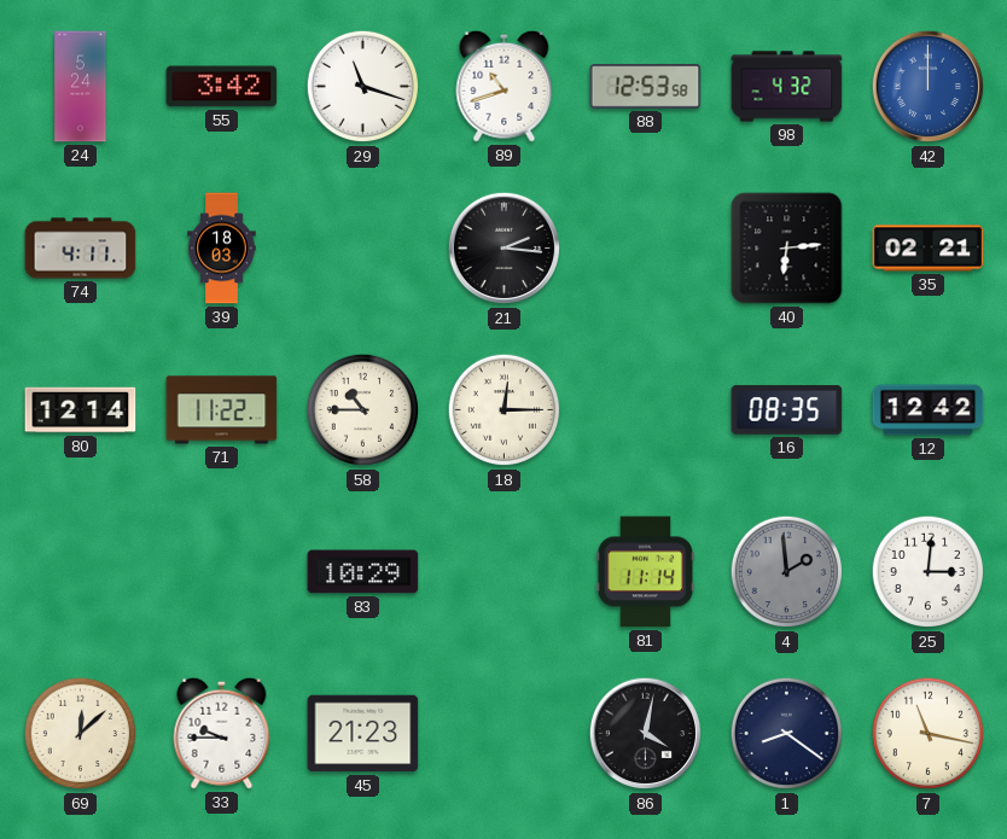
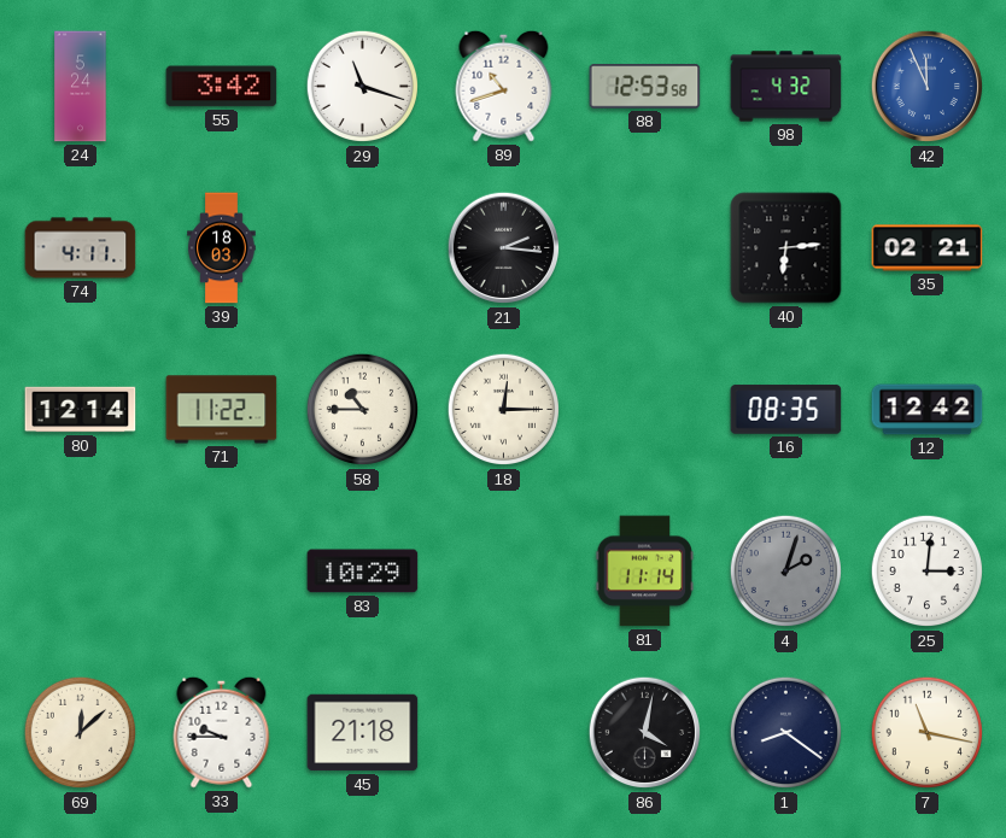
42: 12:00 -> 11:56 (928, 87)
4: 1:59 -> 2:03 (786, 572)
45: 21:23 -> 21:18 (363, 733)
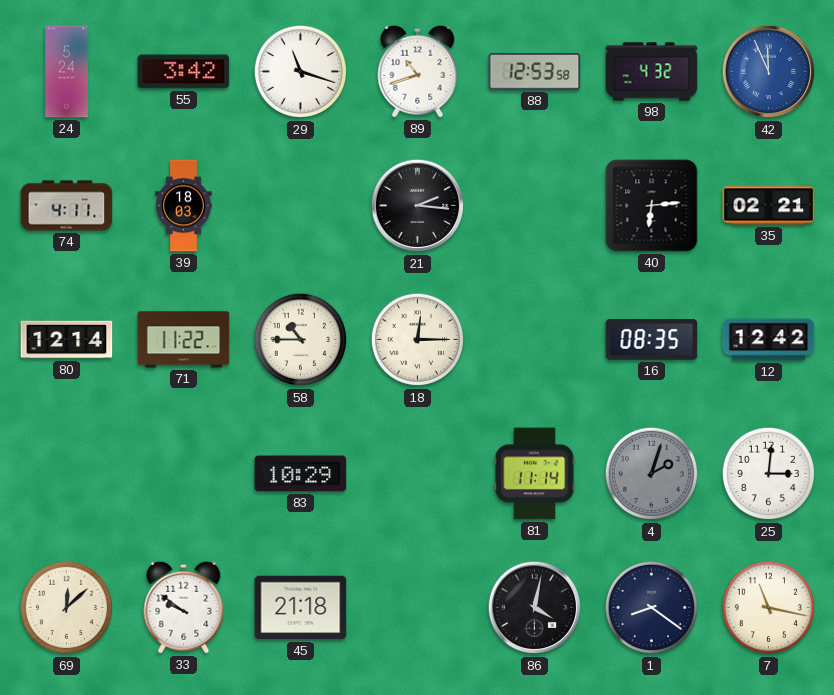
33: 9:45 -> 9:51 (184, 607)
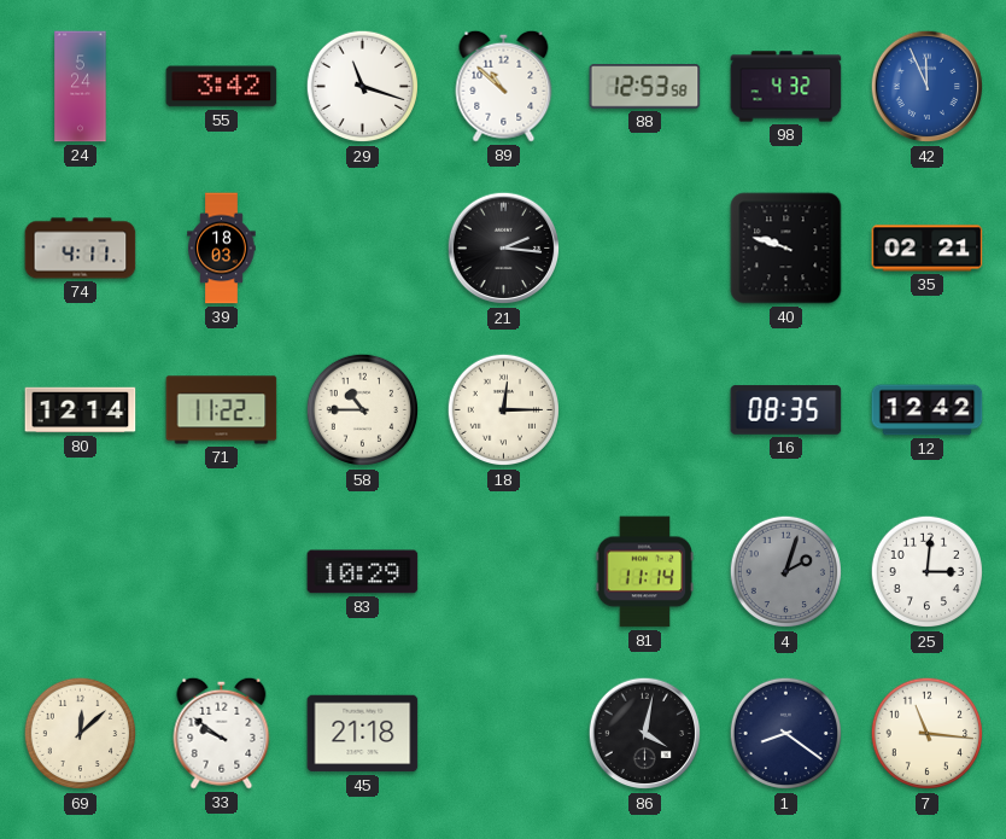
89: 10:42 -> 10:52 (504, 86)
40: 6:14 -> 9:48 (786, 249)
7: 11:17 -> 11:16 (928, 734)
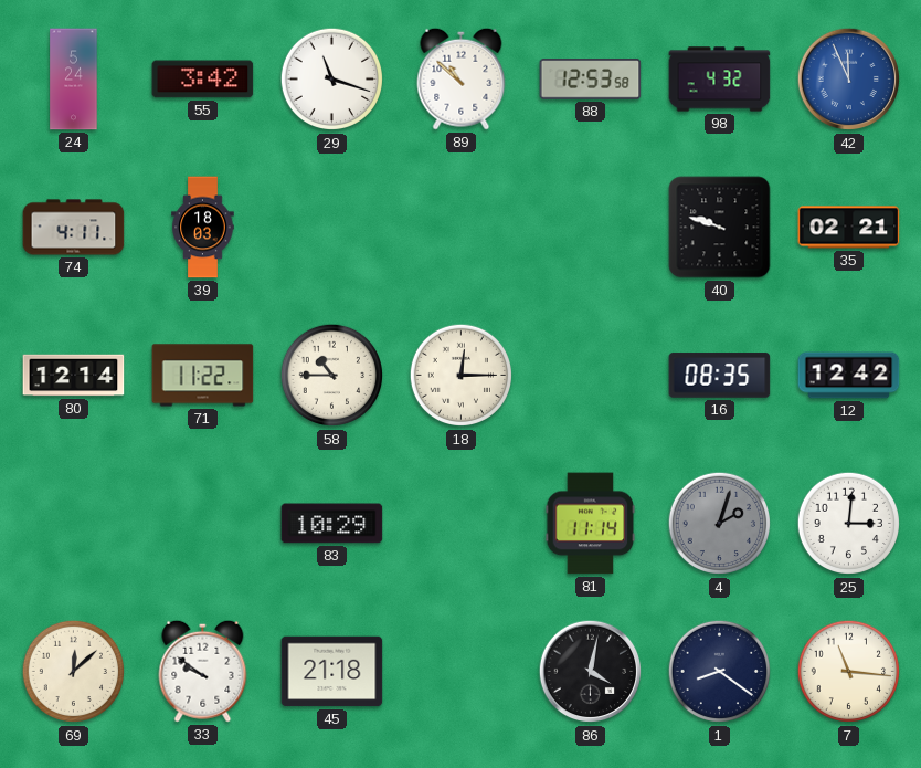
21: 2:16 -> none (504, 249)
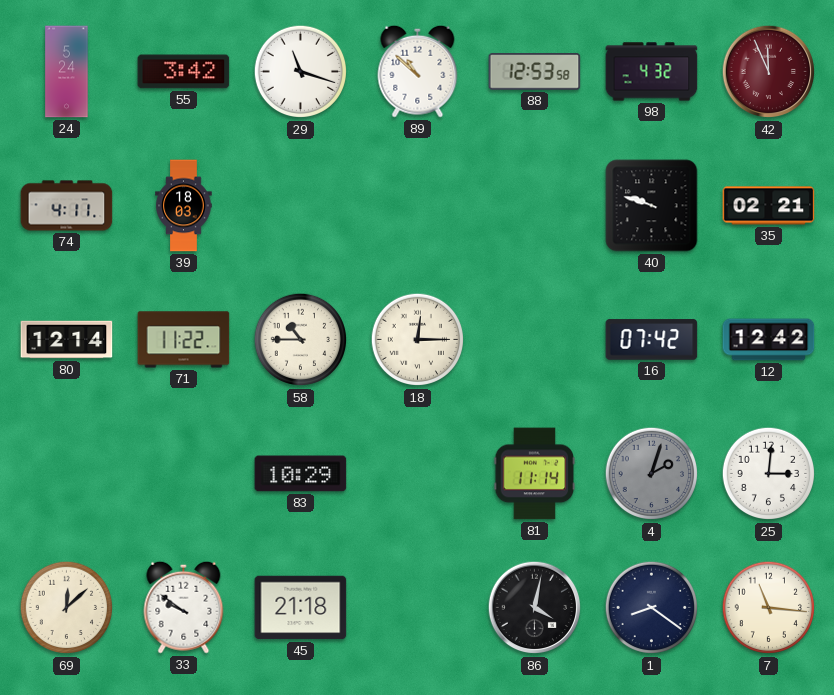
42 dial: blue -> burgundy (769, 72)
16: 08:35 -> 07:42 (652, 340)
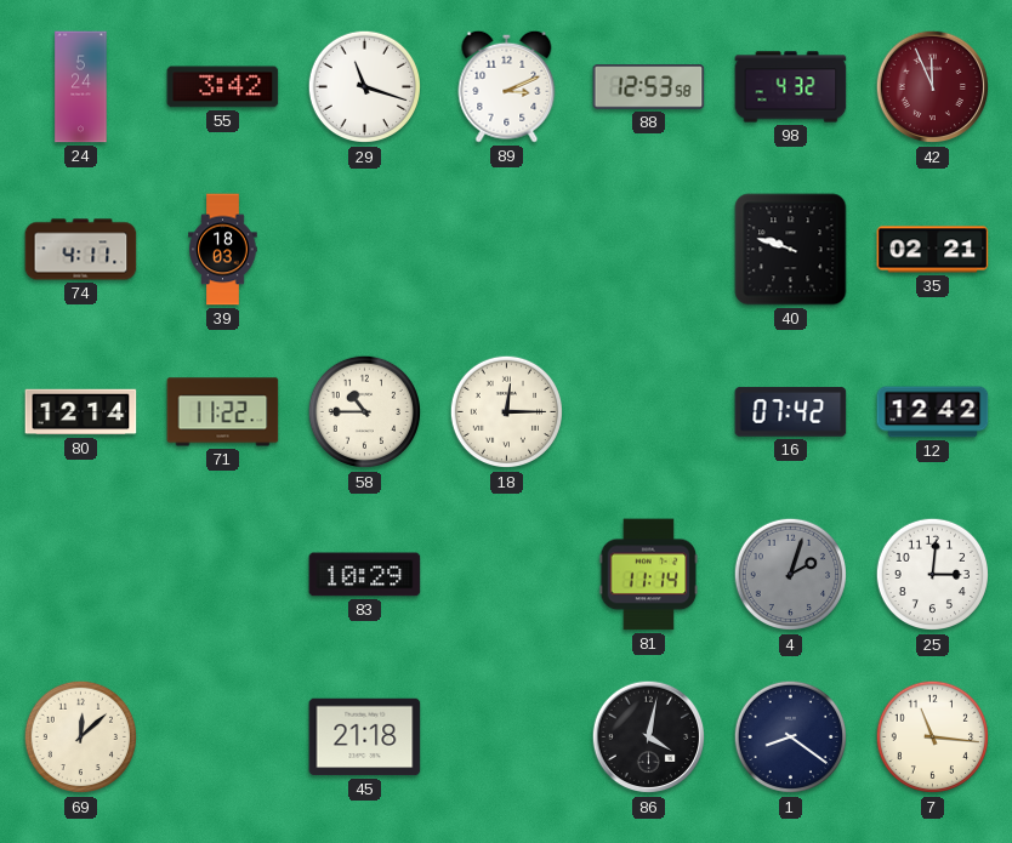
89: 10:52 -> 3:11 (507, 86)
33: 9:51 -> none (184, 607)
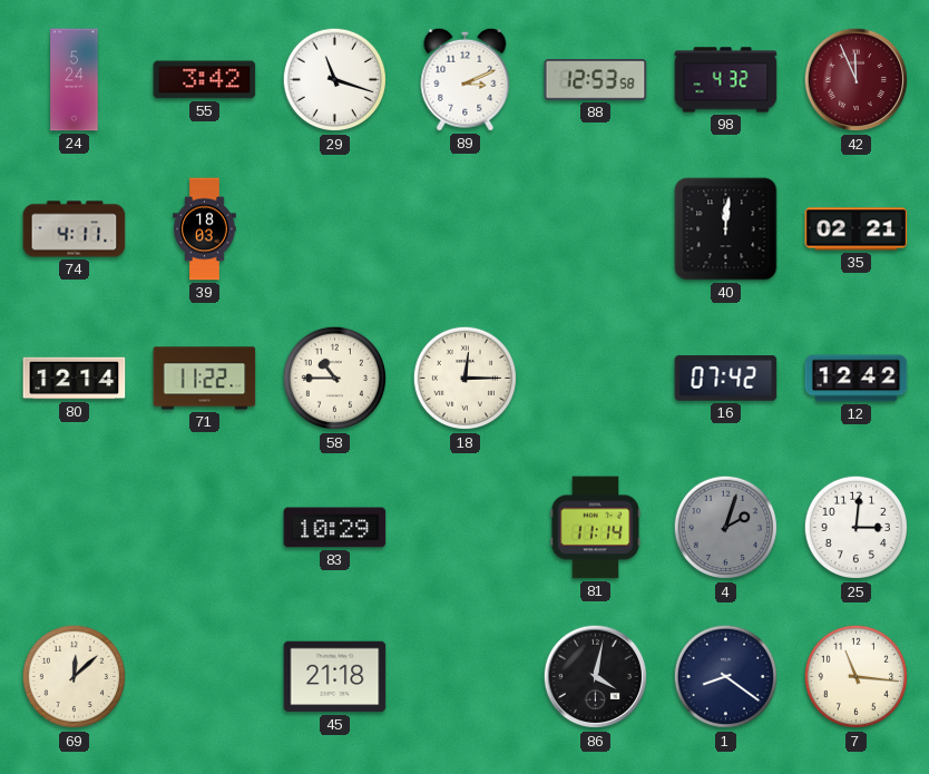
40: 9:48 -> 12:01 (726, 229)
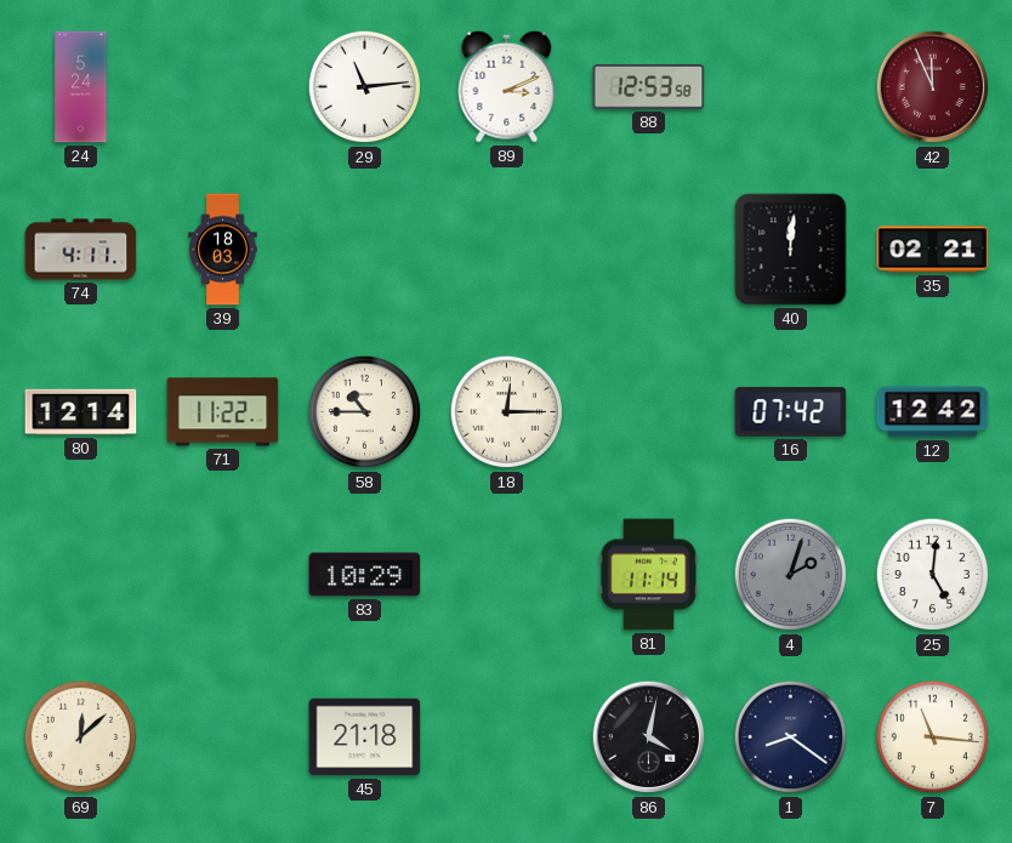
55: 3:42 -> none (205, 80)
29: 11:18 -> 11:14 (365, 87)
98: 4:32 -> none (726, 80)
25: 3:01 -> 5:01 (933, 575)
